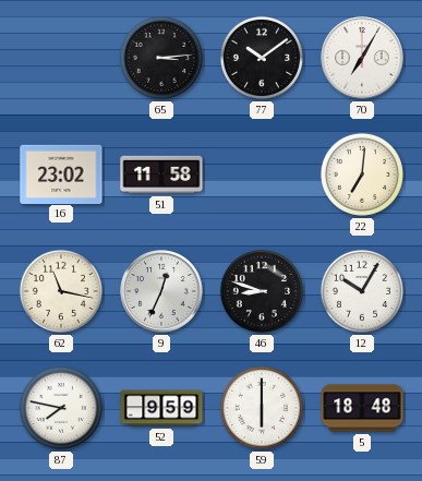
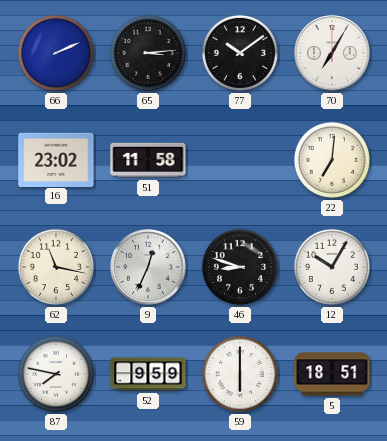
66: none -> 2:11 (56, 53)
5: 18:48 -> 18:51 (332, 374)
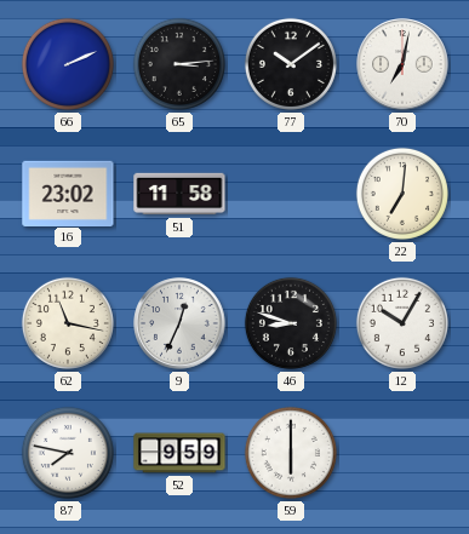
70: 7:05 -> 7:02 (402, 64)
5: 18:51 -> none (332, 374)
